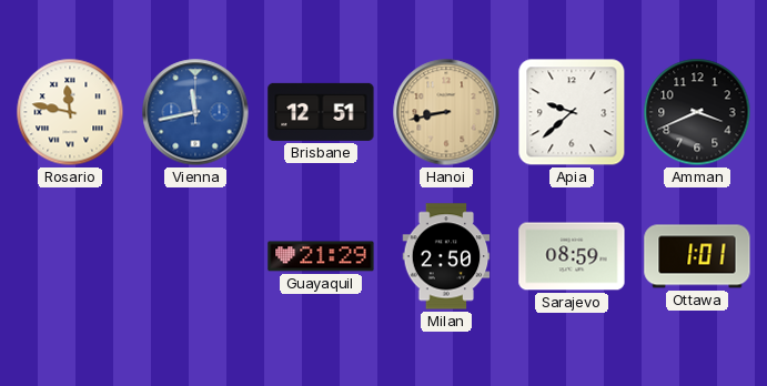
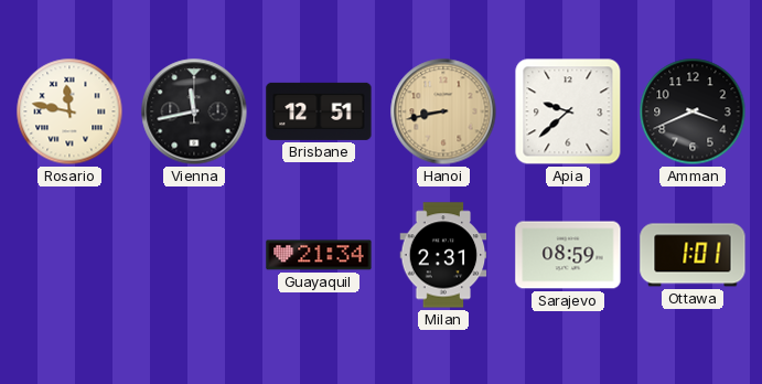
Vienna dial: blue -> black (194, 111)
Guayaquil: 21:29 -> 21:34 (319, 255)
Milan: 2:50 -> 2:31 (443, 255)
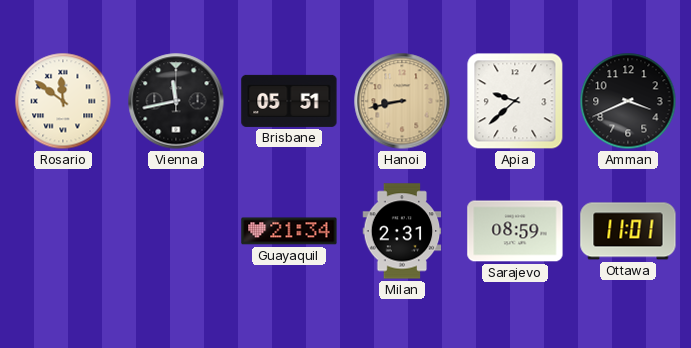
Rosario: 11:47 -> 11:51 (63, 101)
Brisbane: 12:51 -> 05:51 (289, 101)
Ottawa: 1:01 -> 11:01 (628, 231)
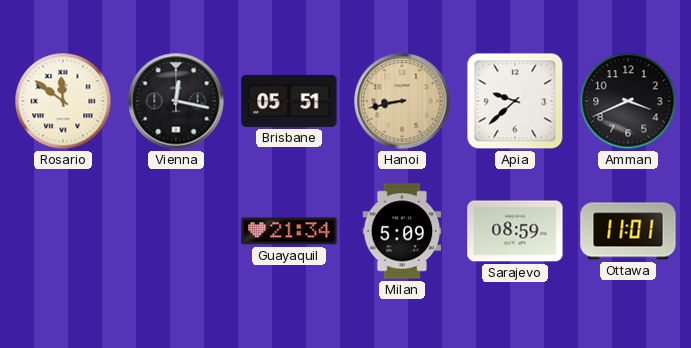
Vienna: 11:43 -> 12:17 (176, 101)
Milan: 2:31 -> 5:09 (402, 231)
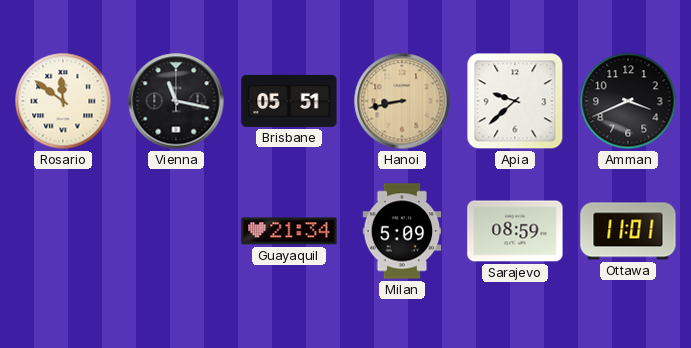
Vienna: 12:17 -> 11:17 (176, 101)
